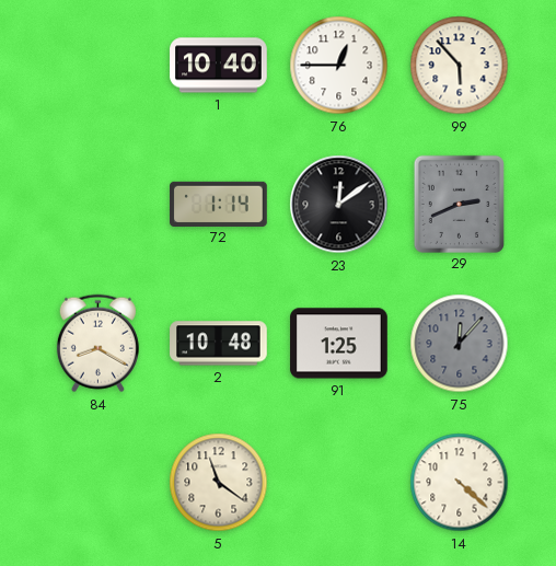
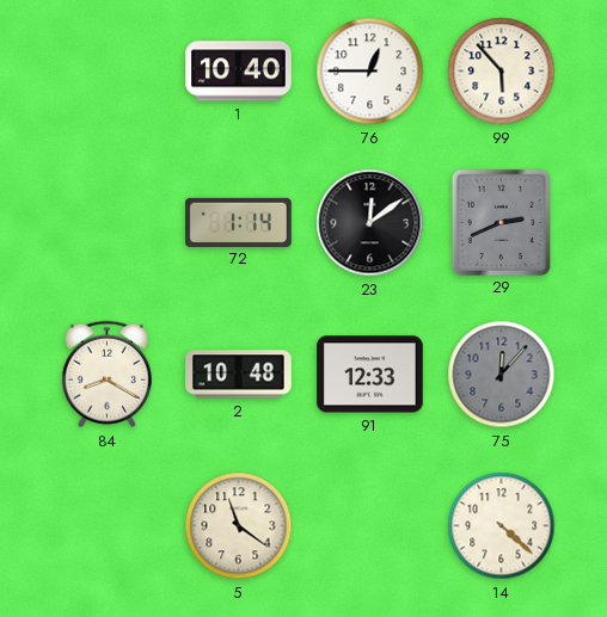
91: 1:25 -> 12:33 (370, 375)
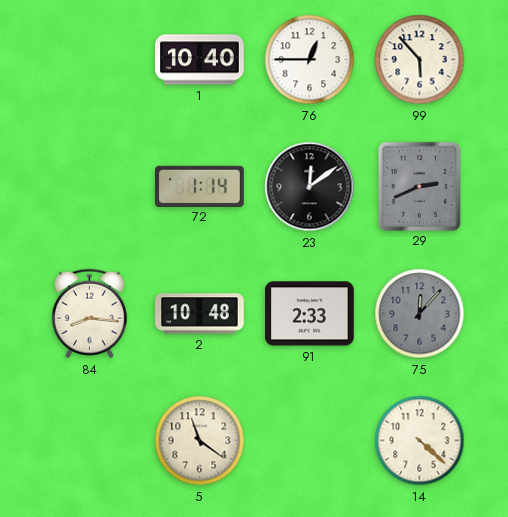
84: 8:20 -> 8:16 (89, 314)
91: 12:33 -> 2:33 (310, 314)
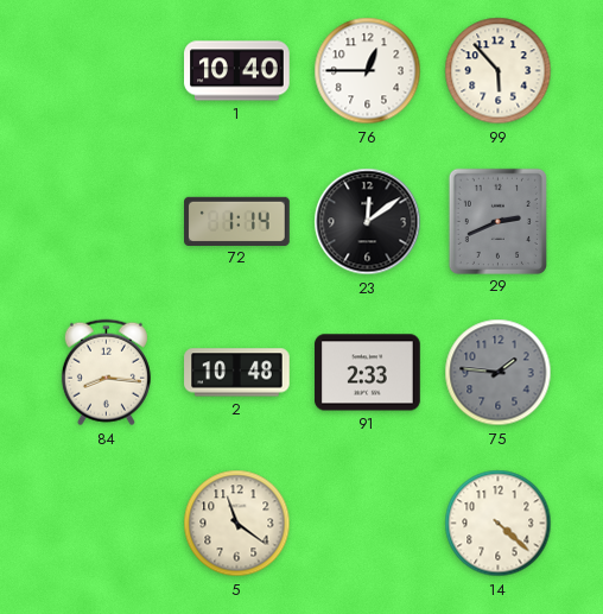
75: 12:07 -> 1:46 (499, 373)
